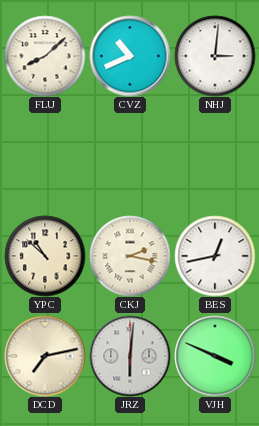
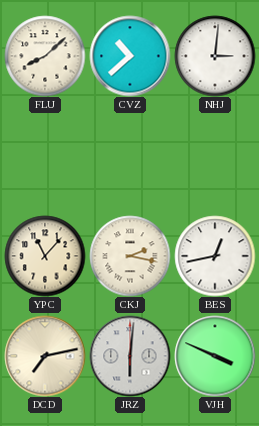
CVZ: 10:41 -> 10:38 (130, 56)
YPC: 10:52 -> 11:07 (45, 256)
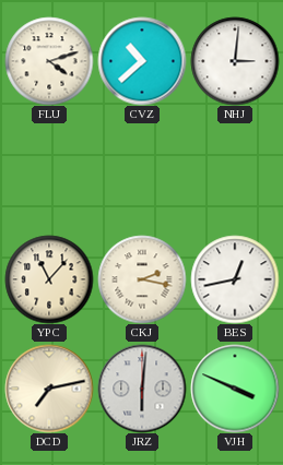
FLU: 8:08 -> 4:12 (49, 61)
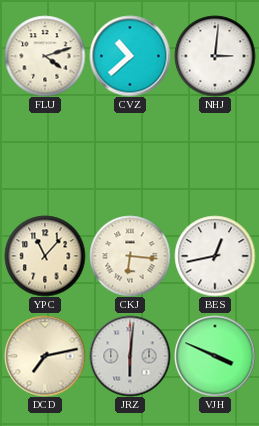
CKJ: 2:17 -> 6:16 (130, 256)
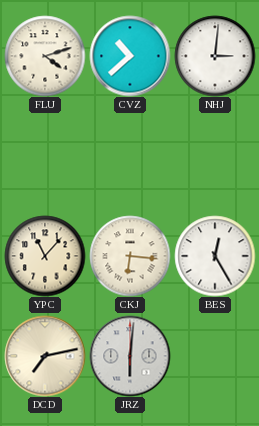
BES: 12:43 -> 12:25 (215, 256)
VJH: 3:49 -> none (215, 356)
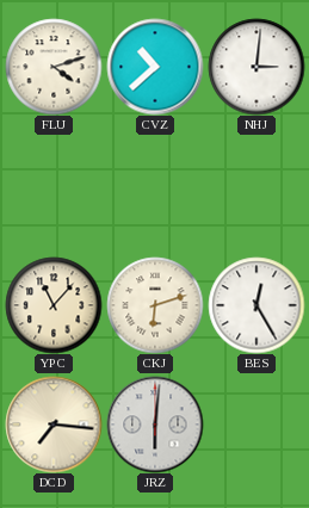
CKJ: 6:16 -> 6:12 (155, 305)
DCD: 7:13 -> 7:16 (54, 425)
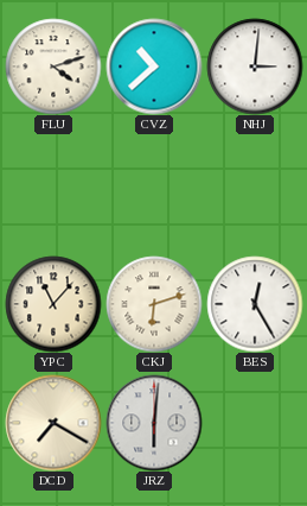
DCD: 7:16 -> 7:20 (53, 423)
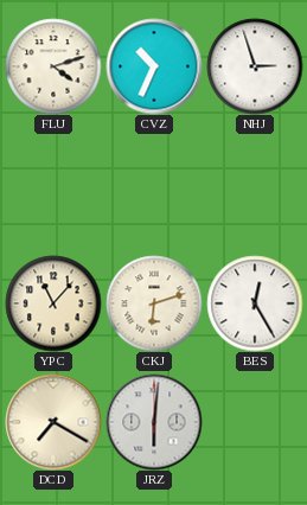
CVZ: 10:38 -> 10:34 (154, 66)
NHJ: 3:01 -> 2:57 (255, 66)
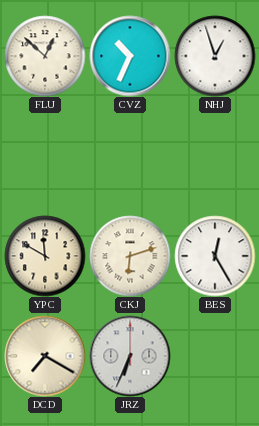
FLU: 4:12 -> 12:52 (45, 56)
NHJ: 2:57 -> 12:57 (215, 56)
YPC: 11:07 -> 11:50 (45, 256)
JRZ: 6:01 -> 6:34 (130, 356)
